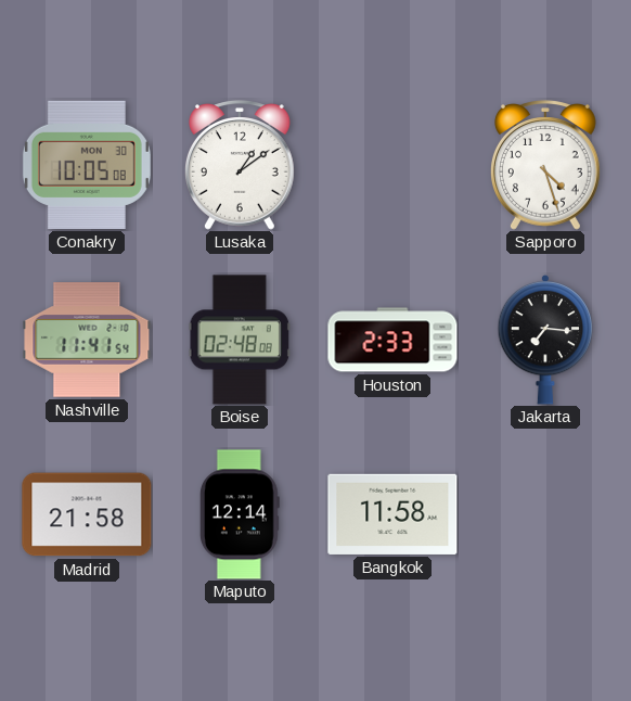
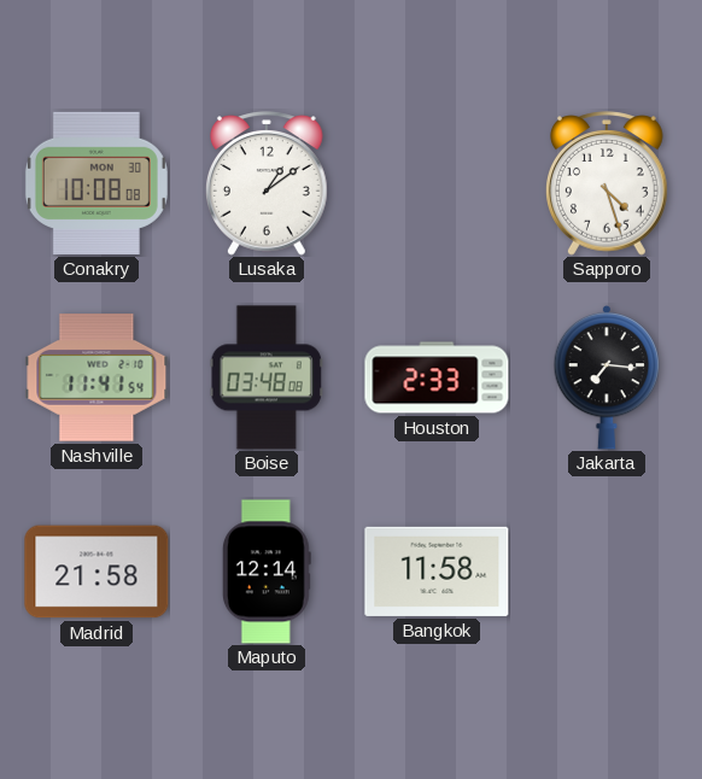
Conakry: 10:05 -> 10:08 (96, 183)
Boise: 02:48 -> 03:48 (267, 377)
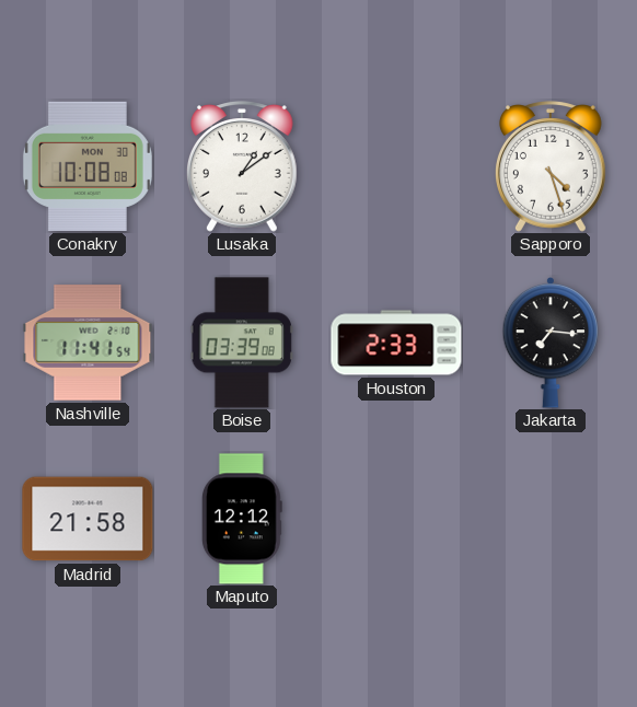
Boise: 03:48 -> 03:39 (242, 343)
Maputo: 12:14 -> 12:12 (242, 519)
Bangkok: 11:58 -> none (437, 572)
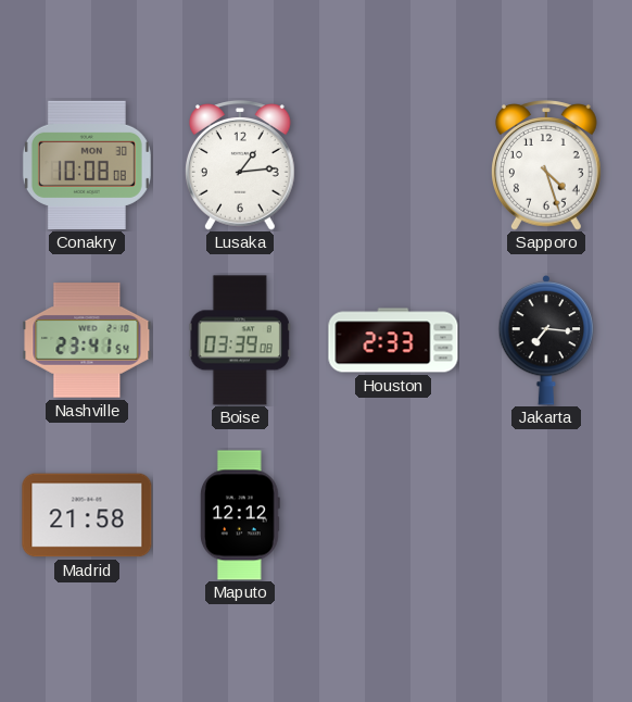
Lusaka: 1:09 -> 1:14 (241, 165)
Nashville: 11:41 -> 23:41 (87, 340)
